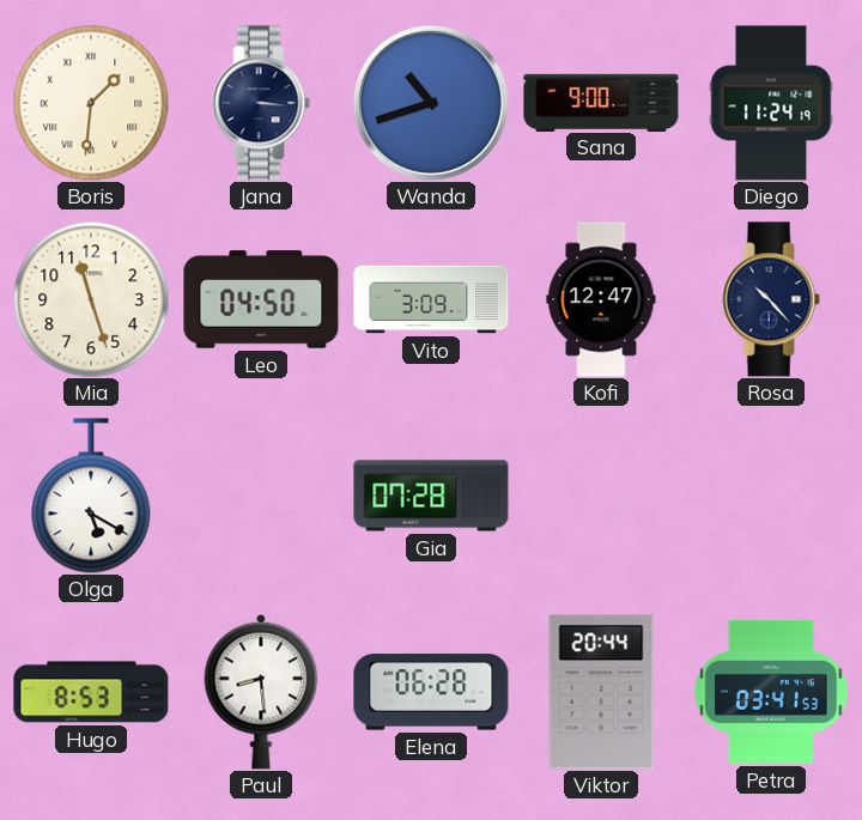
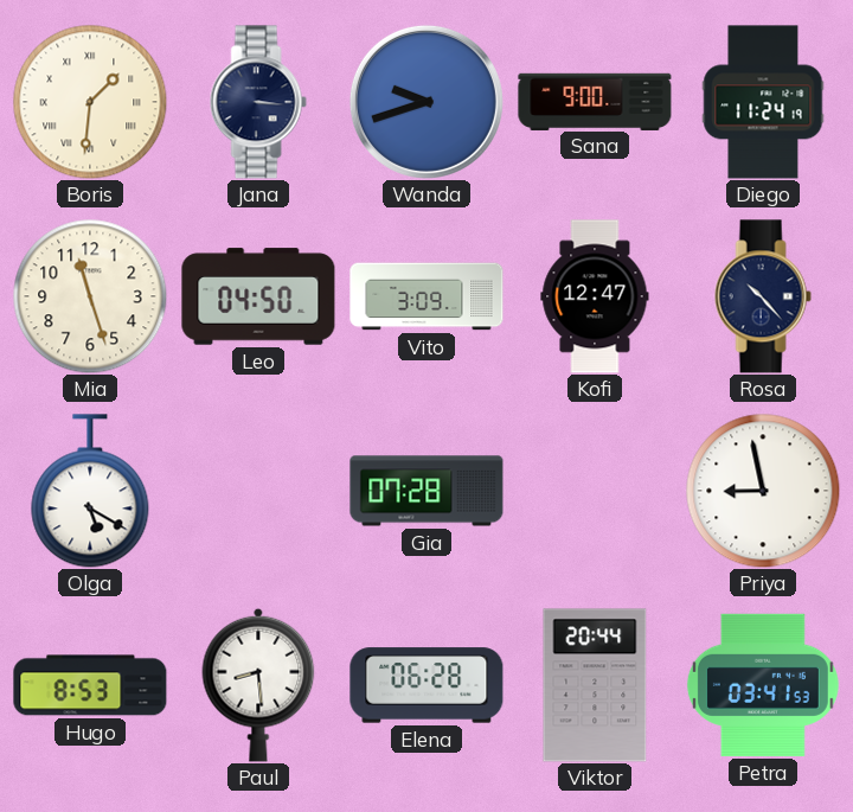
Wanda: 10:42 -> 9:42 (426, 102)
Priya: none -> 8:58 (763, 491)
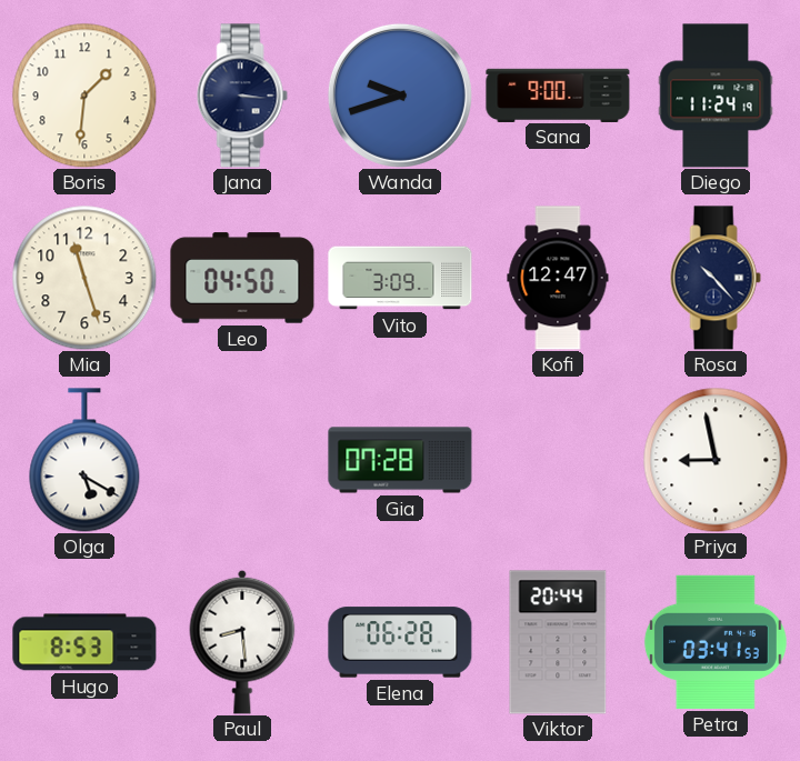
Boris numerals: Roman -> Arabic (84, 96)
